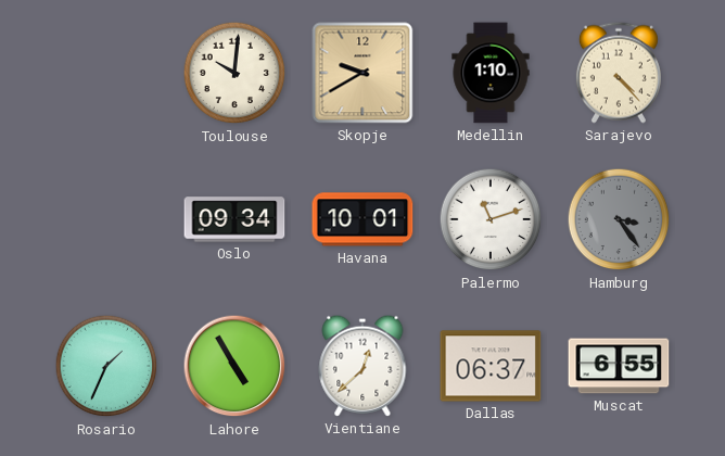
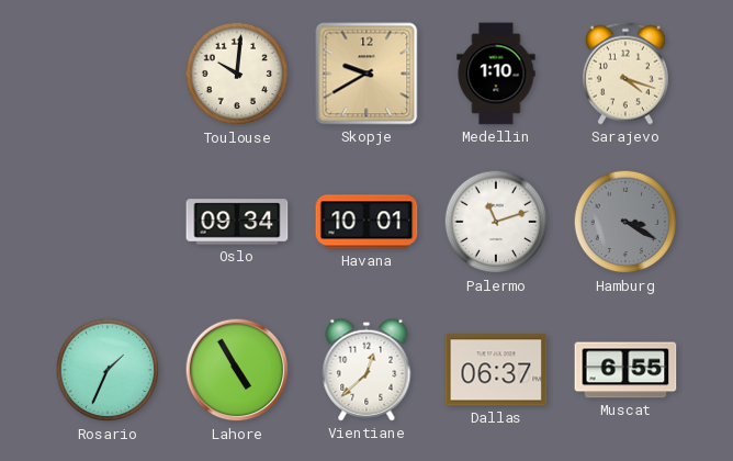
Sarajevo: 4:23 -> 4:18 (625, 74)
Hamburg: 3:24 -> 3:20 (625, 222)
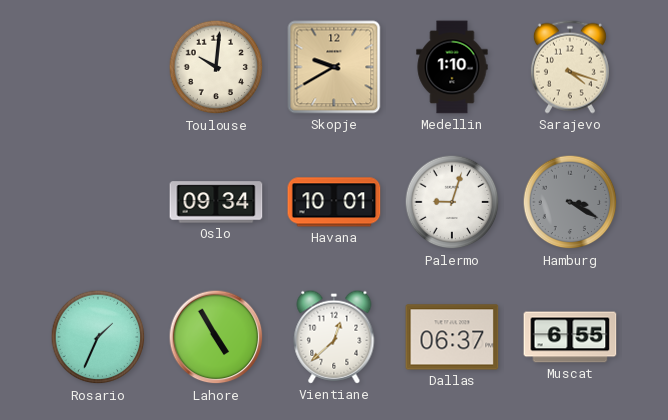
Palermo: 11:12 -> 9:03 (452, 202)
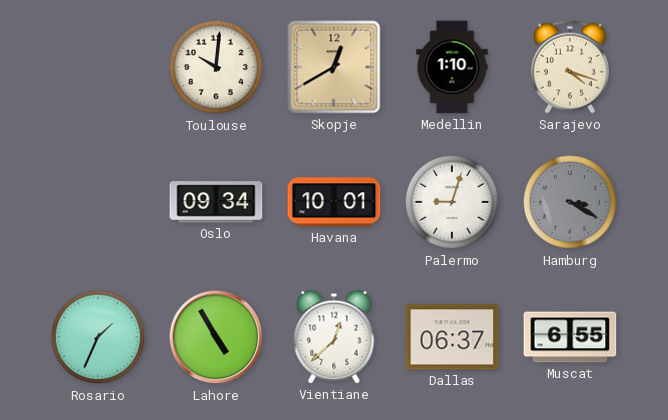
Skopje: 9:40 -> 12:40 (334, 67)
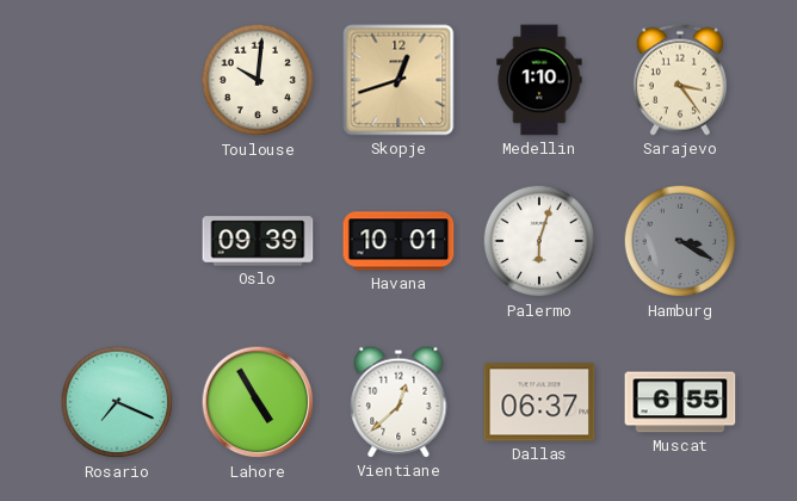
Skopje: 12:40 -> 12:42 (398, 80)
Sarajevo: 4:18 -> 3:24 (680, 80)
Oslo: 09:34 -> 09:39 (258, 241)
Palermo: 9:03 -> 6:03 (539, 241)
Rosario: 1:34 -> 7:19 (117, 402)
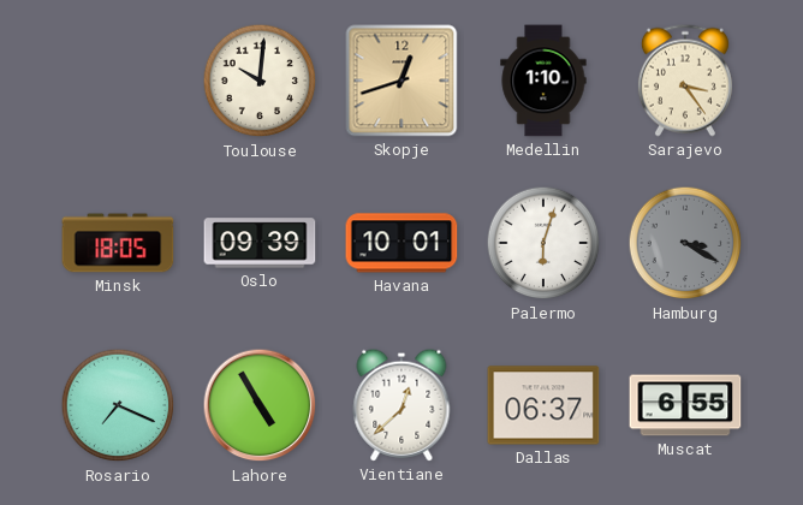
Minsk: none -> 18:05 (118, 243)
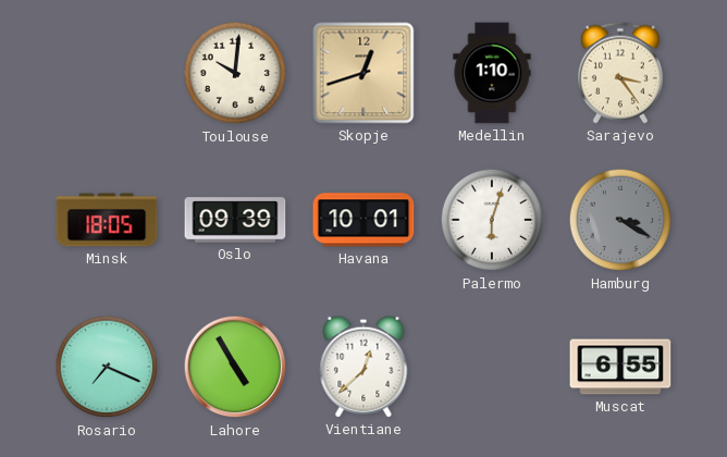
Dallas: 06:37 -> none (543, 405)
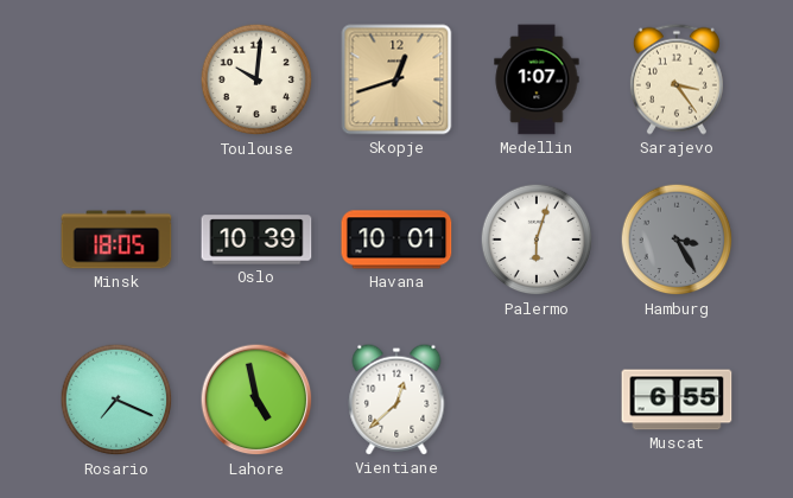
Medellin: 1:10 -> 1:07 (537, 79)
Oslo: 09:39 -> 10:39 (256, 240)
Hamburg: 3:20 -> 3:25 (677, 240)
Lahore: 4:55 -> 4:58 (256, 400)
